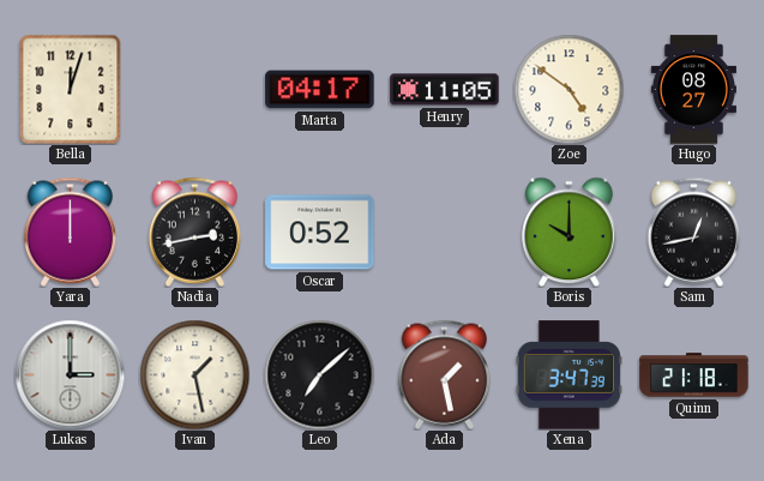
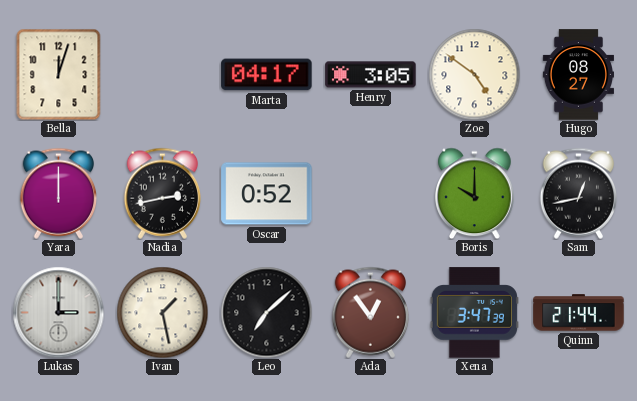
Henry: 11:05 -> 3:05 (371, 75)
Ada: 1:28 -> 12:54 (370, 312)
Quinn: 21:18 -> 21:44 (579, 313)
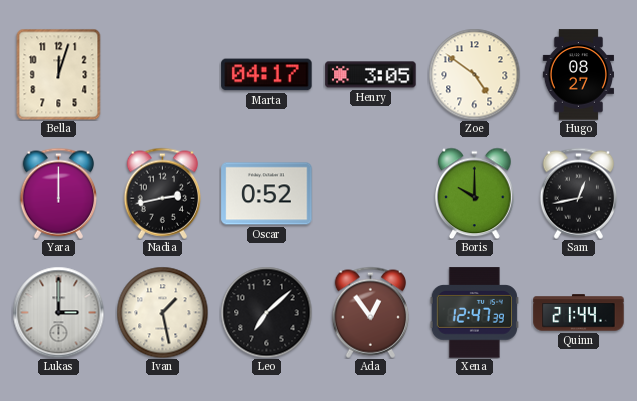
Xena: 3:47 -> 12:47 (474, 313)
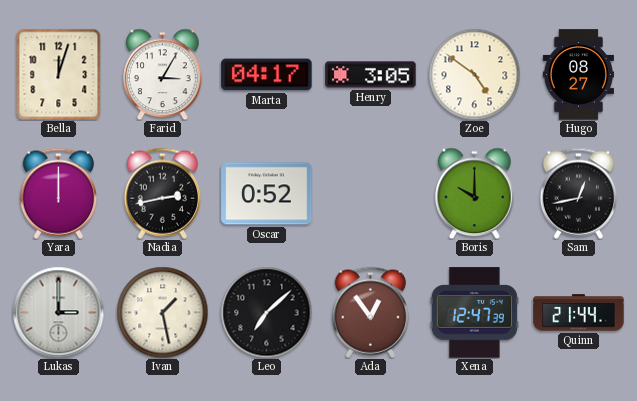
Farid: none -> 3:05 (163, 74)
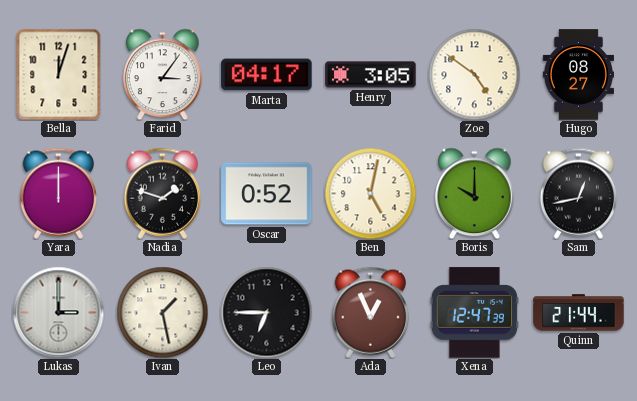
Farid: 3:05 -> 3:06 (163, 74)
Nadia: 2:43 -> 1:48 (162, 193)
Ben: none -> 5:02 (370, 193)
Leo: 7:08 -> 6:45 (266, 312)
Ada: 12:54 -> 12:56 (370, 312)
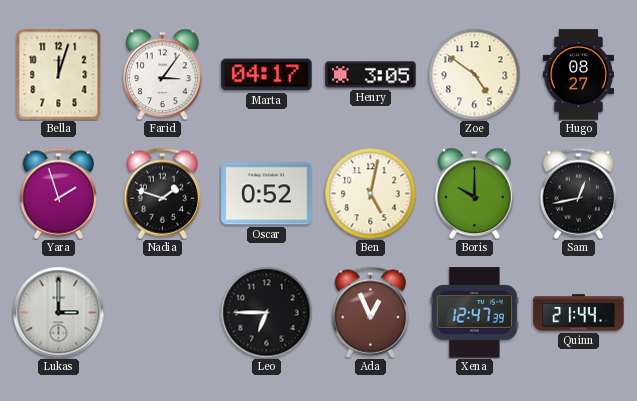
Yara: 12:00 -> 1:57 (58, 193)
Ivan: 1:28 -> none (162, 312)
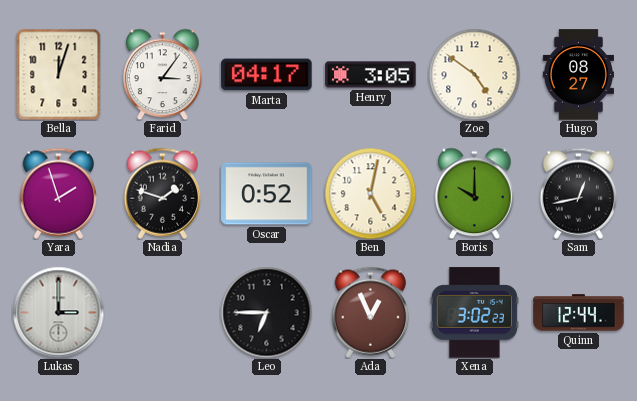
Xena: 12:47 -> 3:02 (474, 313)
Quinn: 21:44 -> 12:44 (579, 313)
